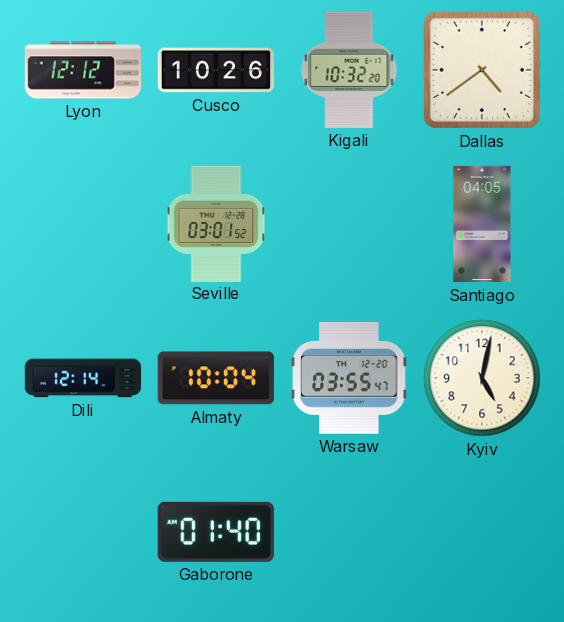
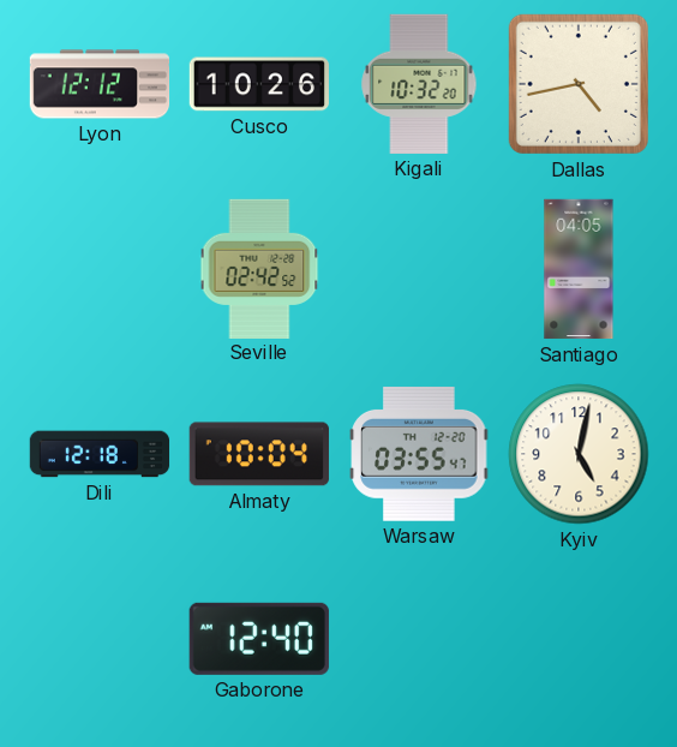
Dallas: 4:39 -> 4:43 (579, 84)
Seville: 03:01 -> 02:42 (259, 268)
Dili: 12:14 -> 12:18 (100, 454)
Gaborone: 01:40 -> 12:40 (259, 639)
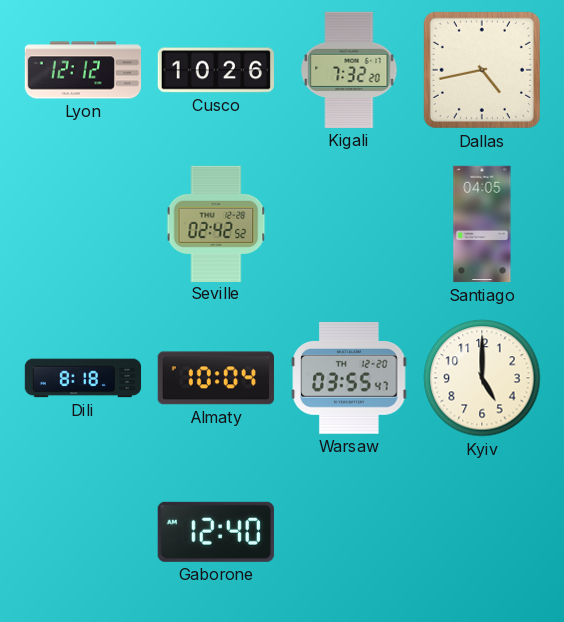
Kigali: 10:32 -> 7:32 (349, 70)
Dili: 12:18 -> 8:18 (83, 378)
Kyiv: 5:02 -> 5:00 (482, 378)
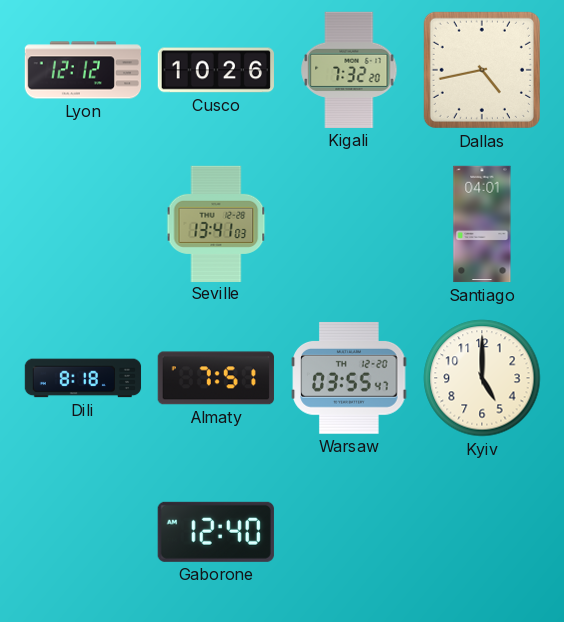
Seville: 02:42 -> 13:41 (216, 223)
Santiago: 04:05 -> 04:01 (482, 224)
Almaty: 10:04 -> 7:51 (216, 378)
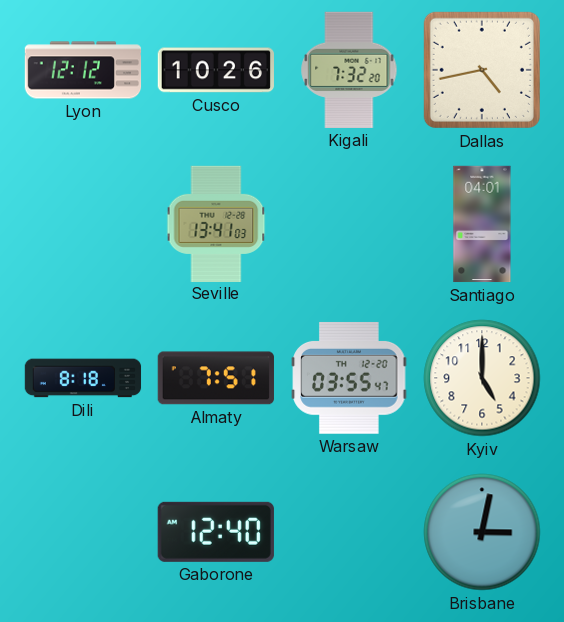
Brisbane: none -> 3:02 (482, 532)
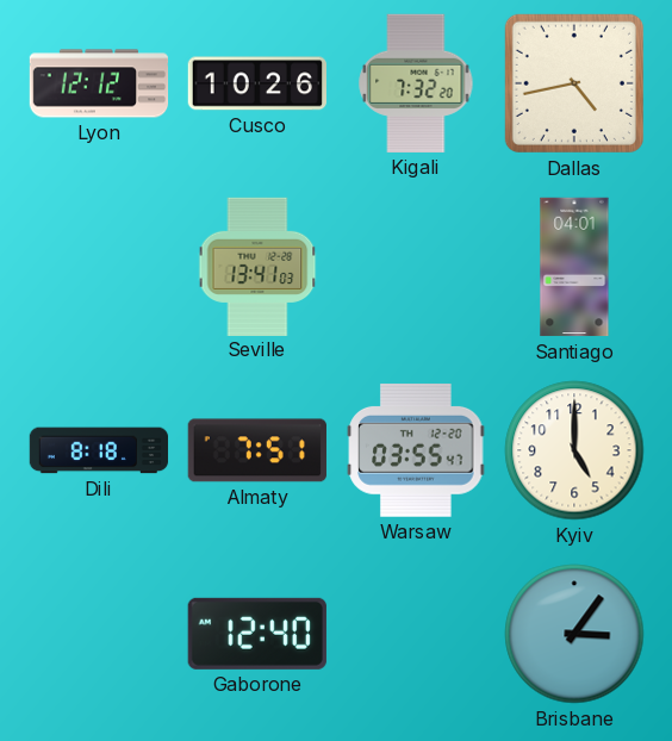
Brisbane: 3:02 -> 3:06 (574, 634)
